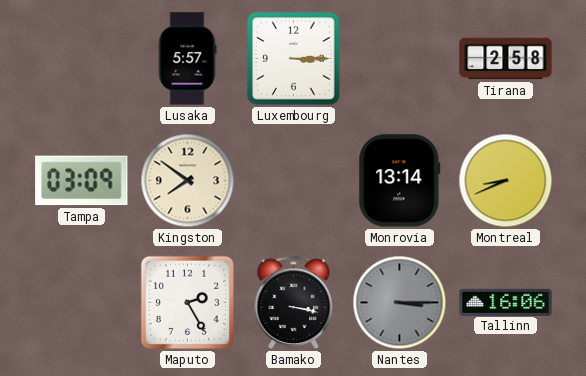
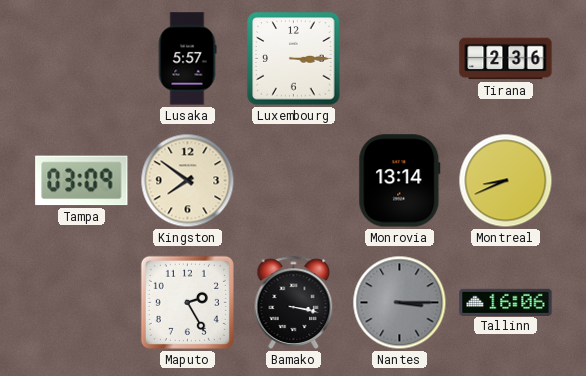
Tirana: 2:58 -> 2:36 (506, 59)
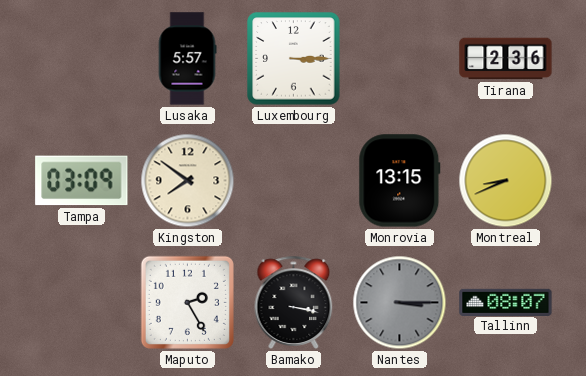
Monrovia: 13:14 -> 13:15 (400, 181)
Tallinn: 16:06 -> 08:07 (506, 302)
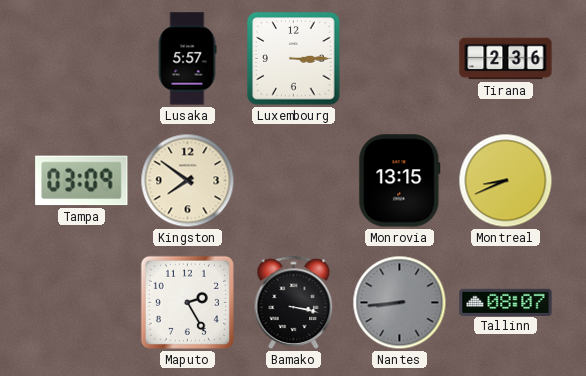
Nantes: 3:15 -> 8:44 (400, 303)
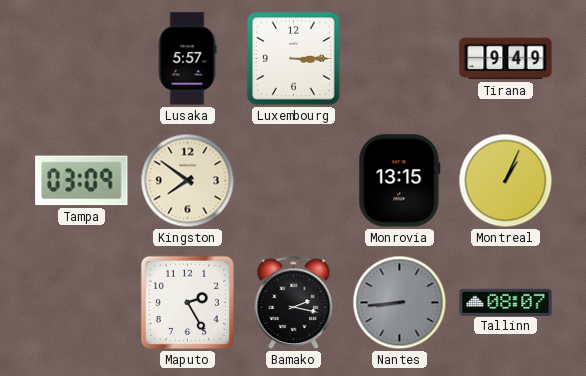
Tirana: 2:36 -> 9:49 (506, 59)
Montreal: 8:41 -> 1:04 (506, 181)
Bamako: 3:17 -> 2:17 (294, 302)
